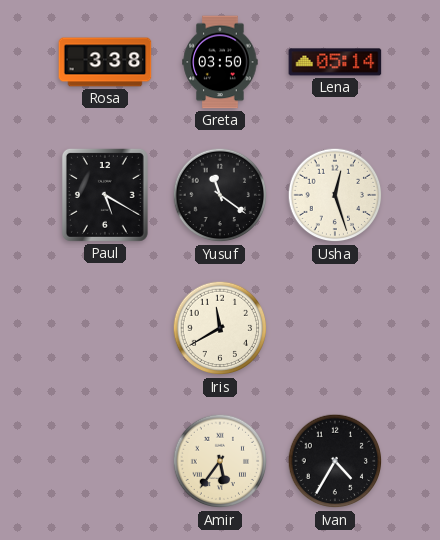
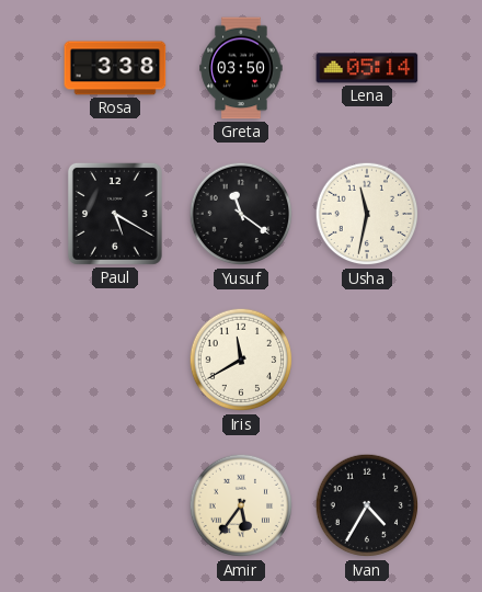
Usha: 12:27 -> 11:32 (367, 214)
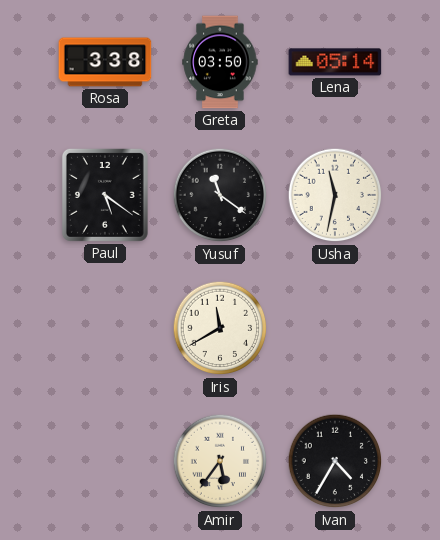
Paul: 5:20 -> 5:21 (105, 195)
